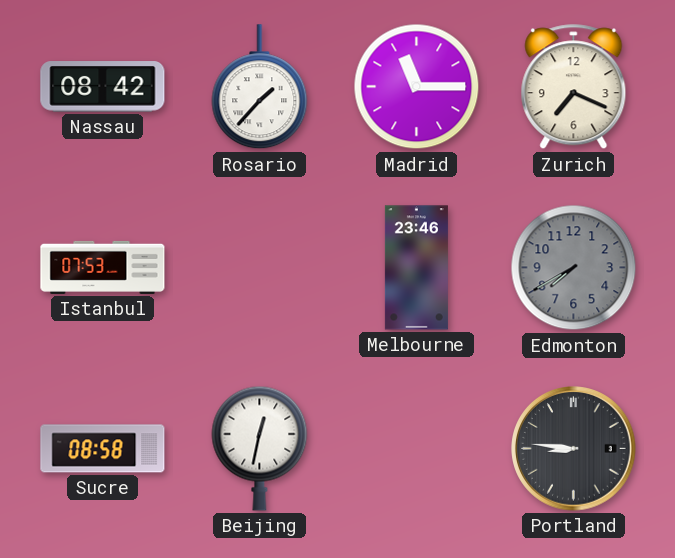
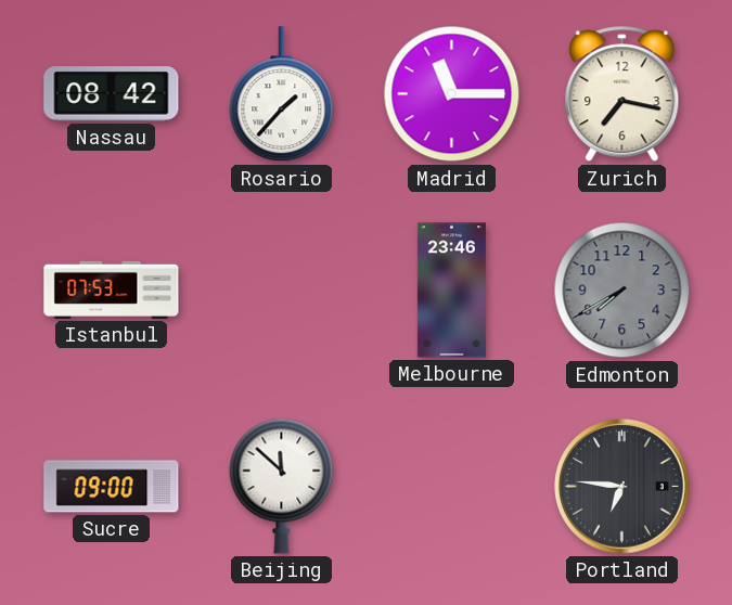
Zurich: 7:19 -> 7:17 (622, 94)
Sucre: 08:58 -> 09:00 (112, 487)
Beijing: 12:32 -> 11:52 (282, 486)
Portland: 8:46 -> 6:46 (622, 487)
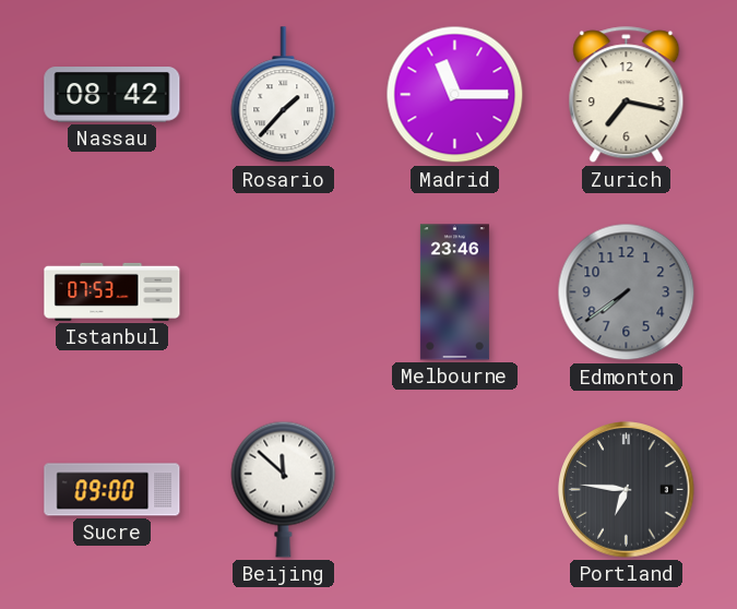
Edmonton: 7:40 -> 7:39 (627, 292)
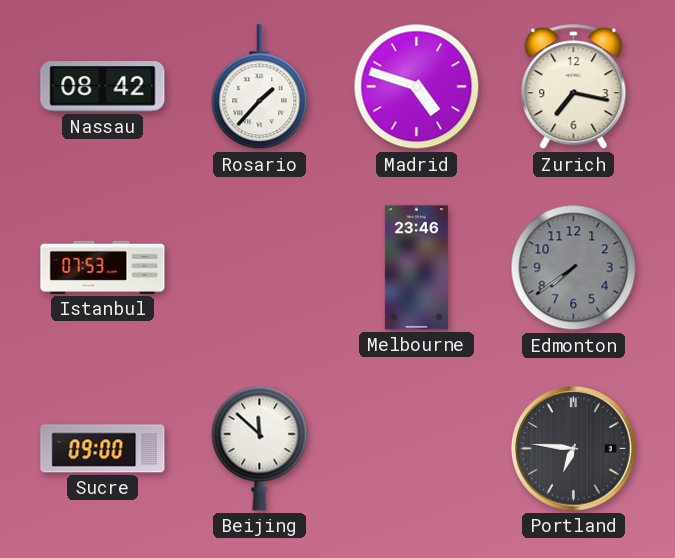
Madrid: 11:15 -> 4:48 (417, 87)
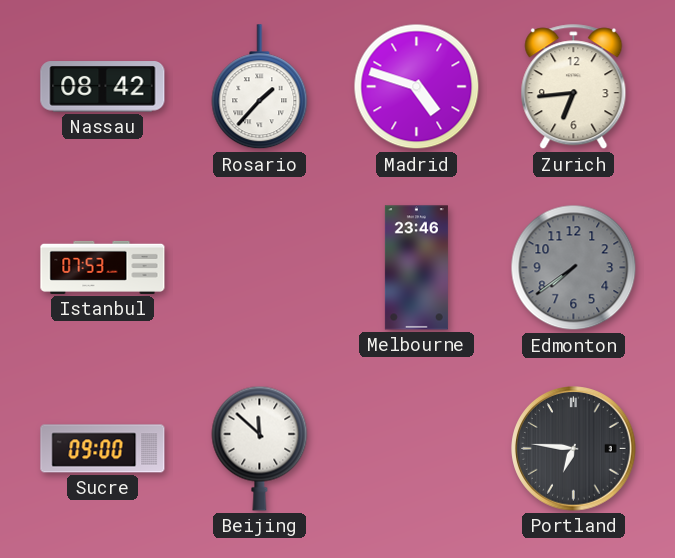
Zurich: 7:17 -> 6:44 (574, 87)
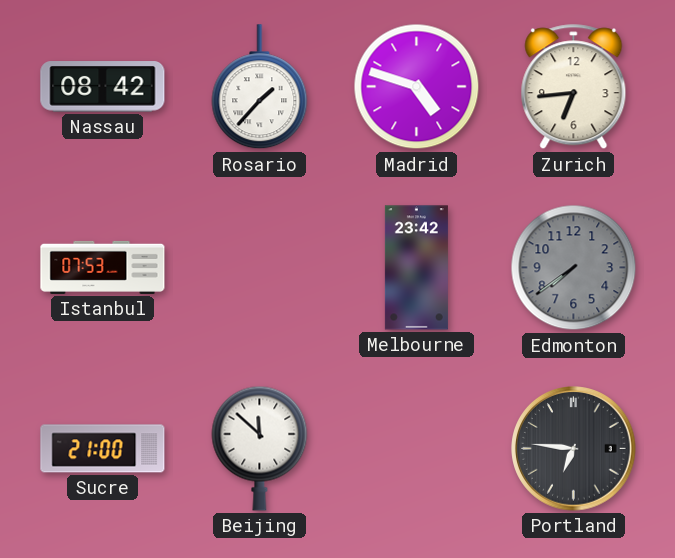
Melbourne: 23:46 -> 23:42 (416, 268)
Sucre: 09:00 -> 21:00 (103, 449)
